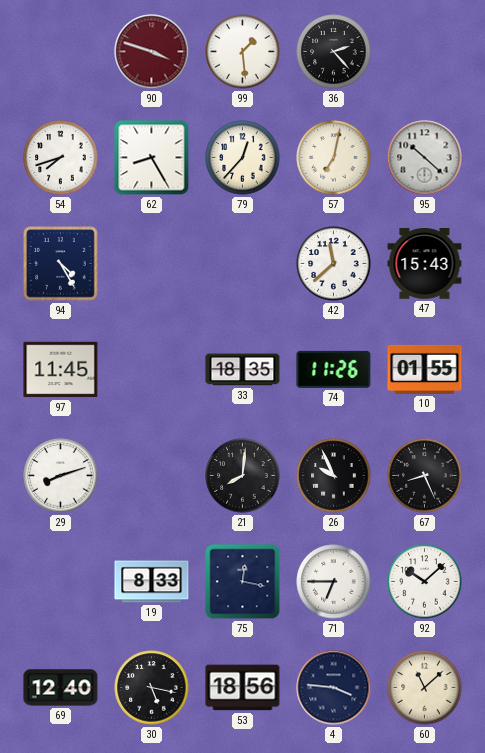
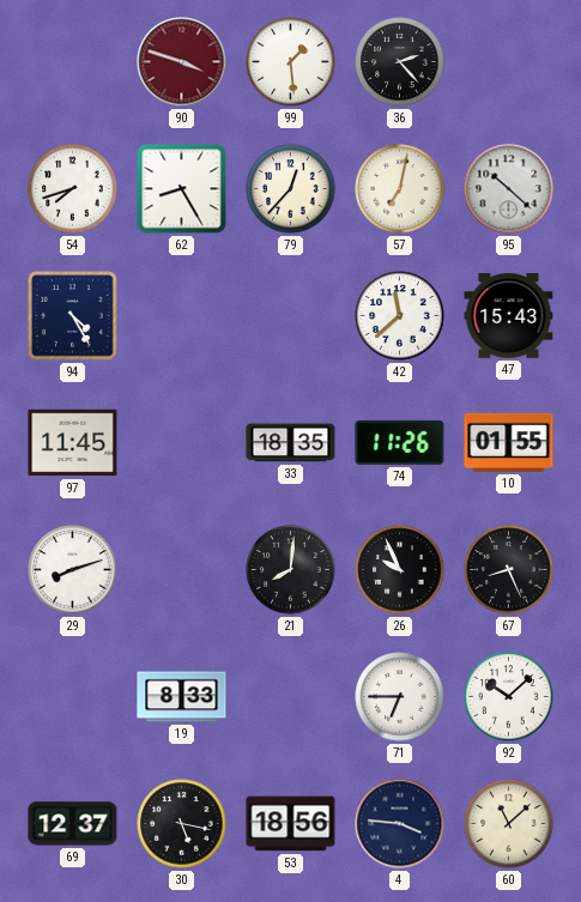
75: 12:17 -> none (243, 582)
69: 12:40 -> 12:37 (73, 824)
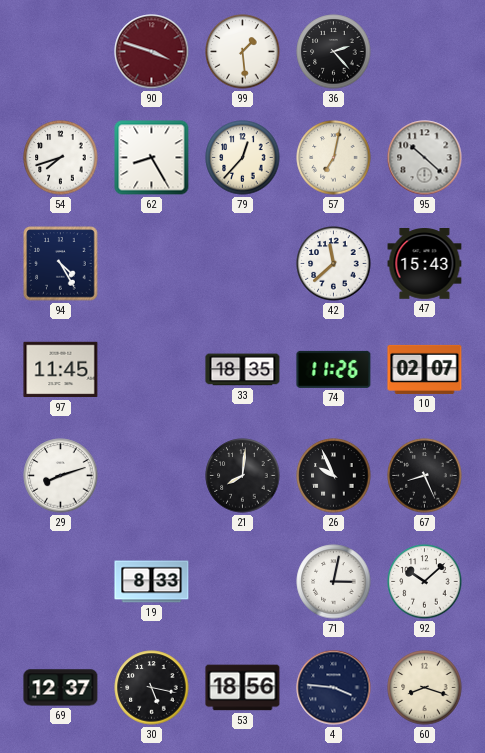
10: 01:55 -> 02:07 (425, 369)
71: 6:45 -> 3:02 (334, 582)
60: 11:08 -> 8:18 (425, 688)
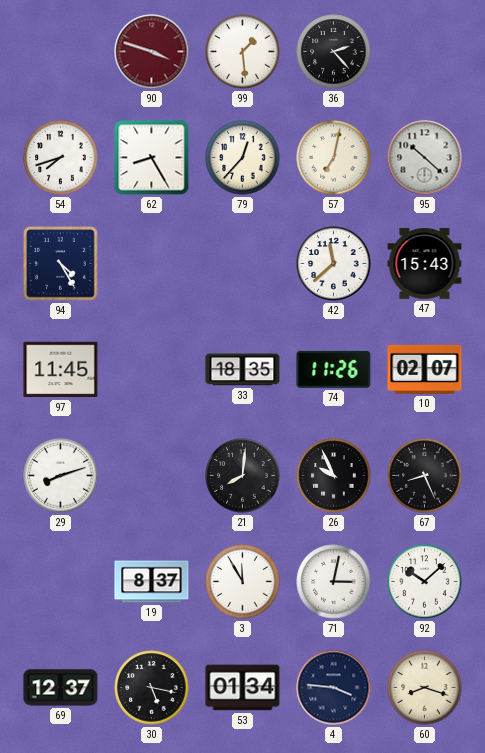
19: 8:33 -> 8:37 (152, 582)
3: none -> 11:55 (243, 582)
53: 18:56 -> 01:34 (243, 688)
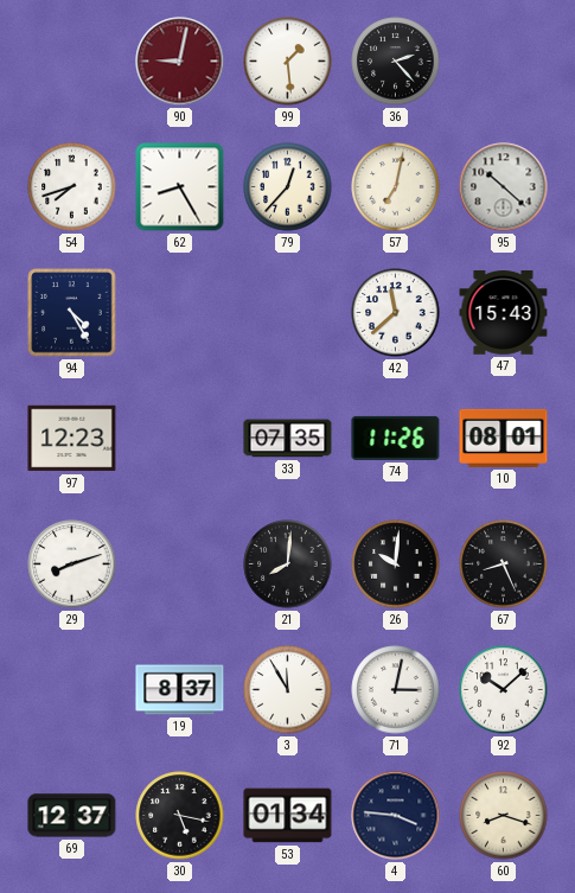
90: 3:48 -> 9:02 (180, 62)
97: 11:45 -> 12:23 (72, 439)
33: 18:35 -> 07:35 (288, 439)
10: 02:07 -> 08:01 (504, 438)
26: 9:56 -> 10:01 (396, 564)
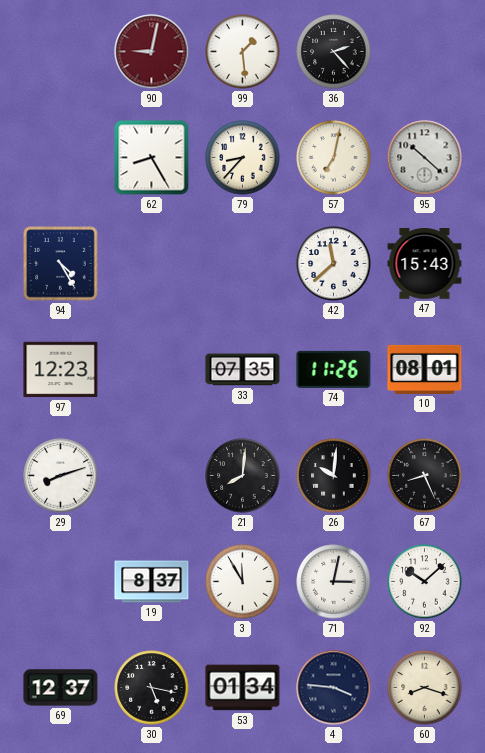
54: 7:42 -> none (72, 187)
79: 12:37 -> 8:37 (243, 158)
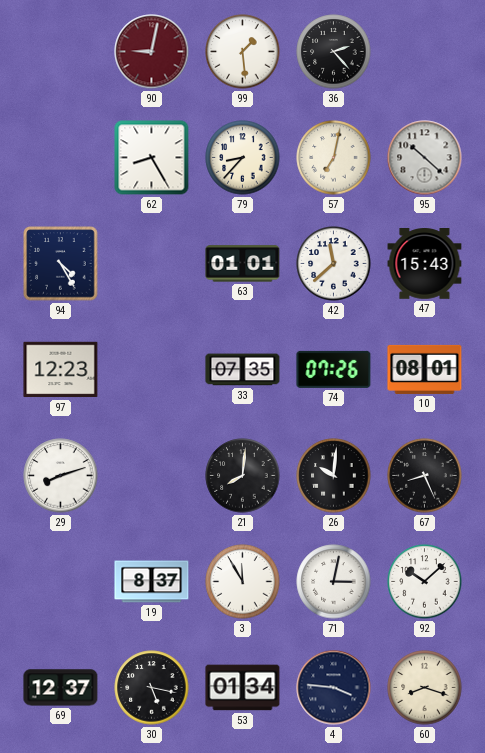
63: none -> 01:01 (243, 264)
74: 11:26 -> 07:26 (334, 369)
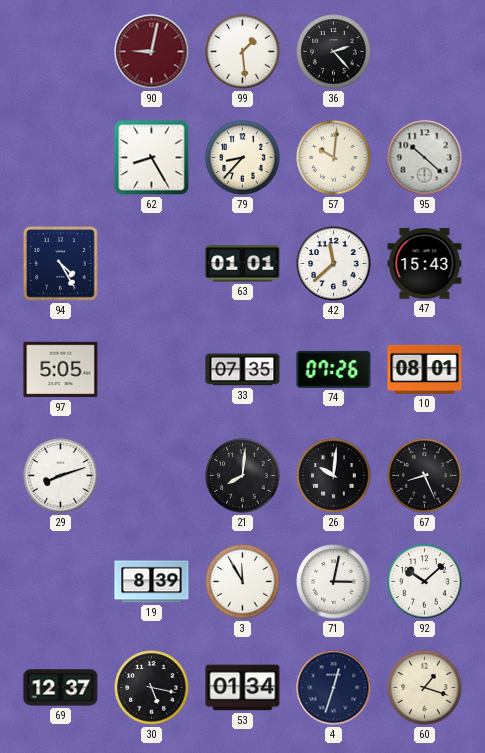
57: 7:02 -> 10:01 (334, 158)
97: 12:23 -> 5:05 (61, 370)
19: 8:37 -> 8:39 (152, 582)
4: 3:46 -> 12:33 (334, 688)
60: 8:18 -> 1:18 (425, 688)
